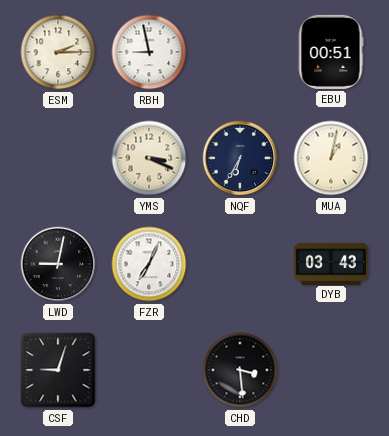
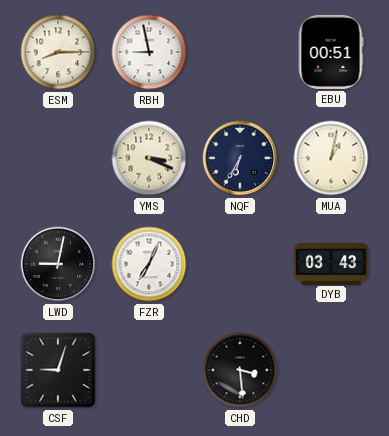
ESM: 2:15 -> 8:15 (58, 52)
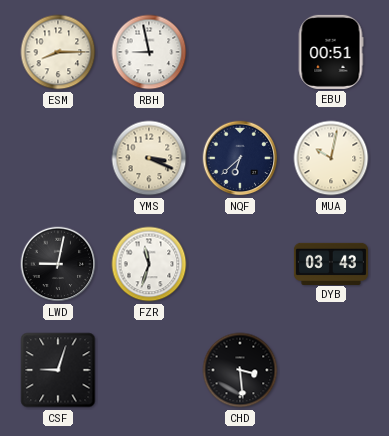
NQF: 6:35 -> 6:38 (240, 158)
MUA: 1:02 -> 10:02 (331, 158)
FZR: 7:04 -> 11:33 (149, 264)
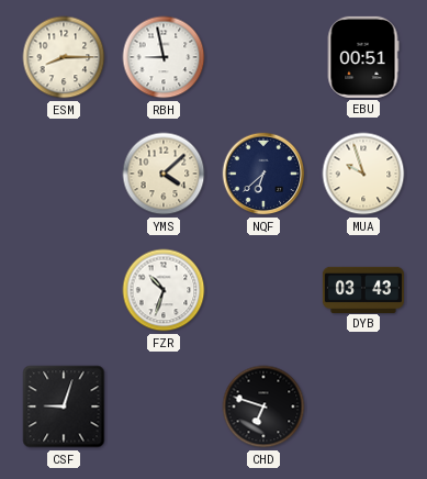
YMS: 3:19 -> 4:08 (164, 174)
MUA: 10:02 -> 9:57 (363, 174)
LWD: 9:02 -> none (58, 264)
FZR: 11:33 -> 10:33 (164, 290)
CHD: 3:29 -> 6:48 (263, 406)
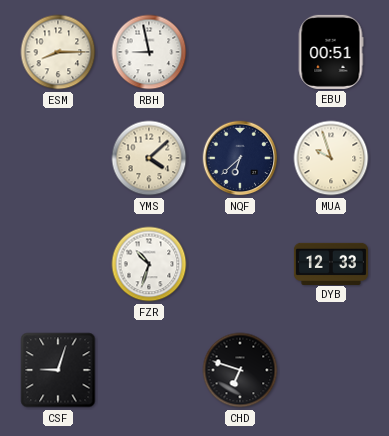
DYB: 03:43 -> 12:33 (331, 263)
